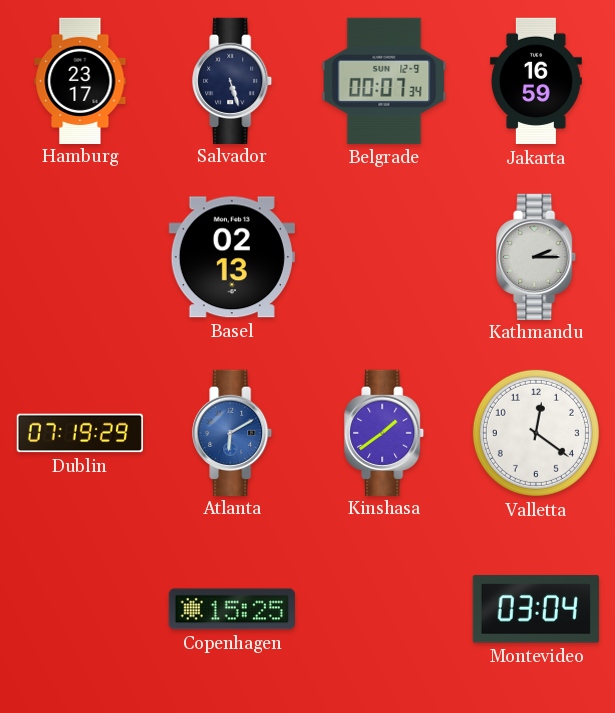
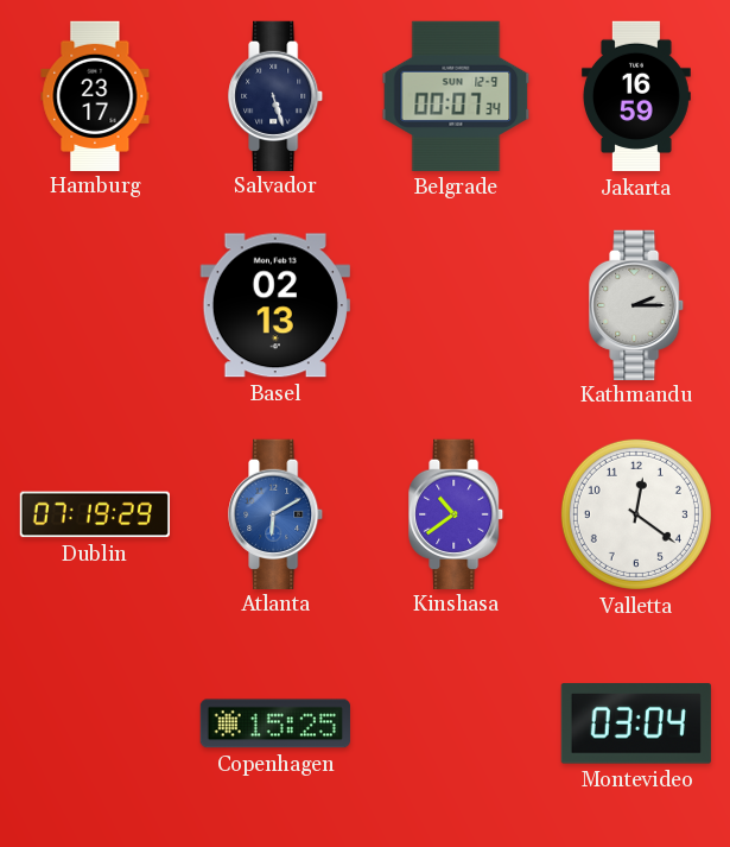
Kinshasa: 1:39 -> 10:39 (457, 513)
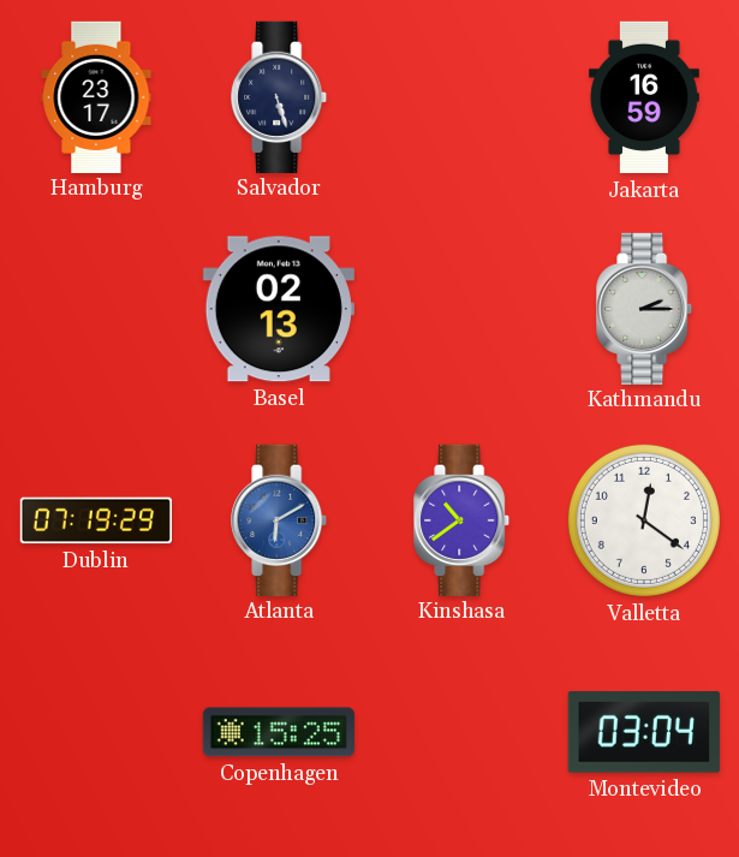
Belgrade: 00:07 -> none (456, 96)
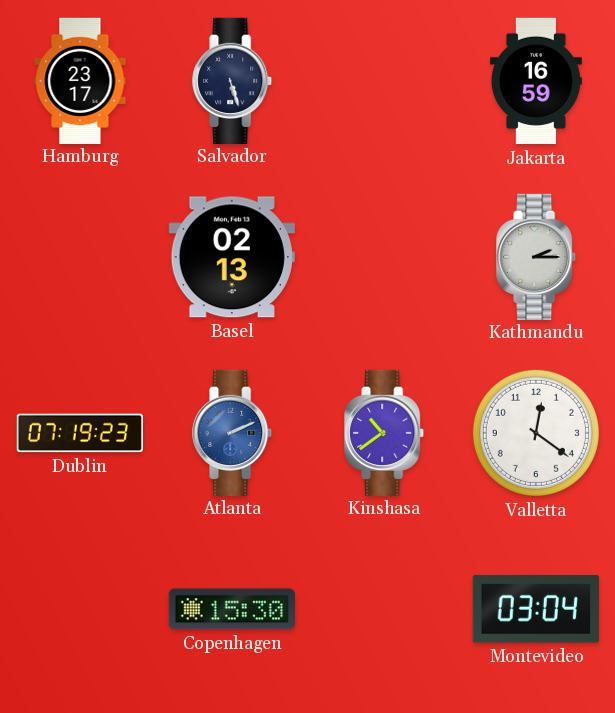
Dublin: 07:19:29 -> 07:19:23 (80, 433)
Atlanta: 6:10 -> 2:11 (233, 432)
Copenhagen: 15:25 -> 15:30 (232, 609)
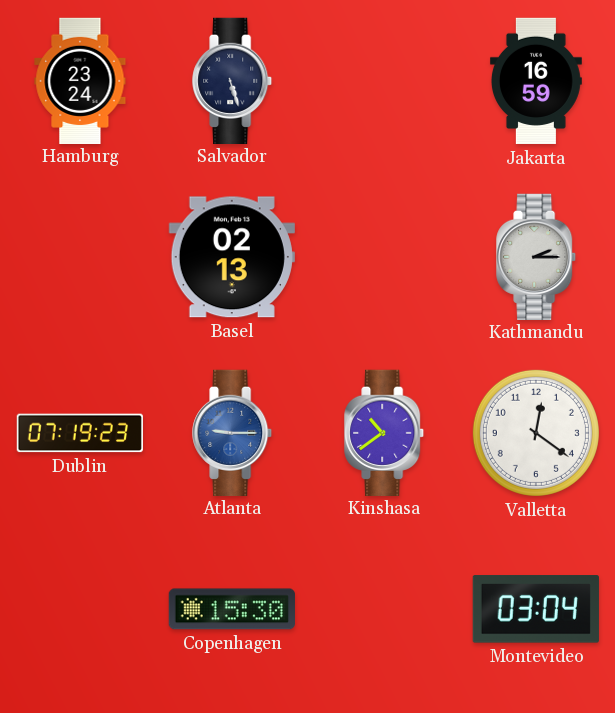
Hamburg: 23:17 -> 23:24 (80, 80)
Atlanta: 2:11 -> 9:15 (233, 432)
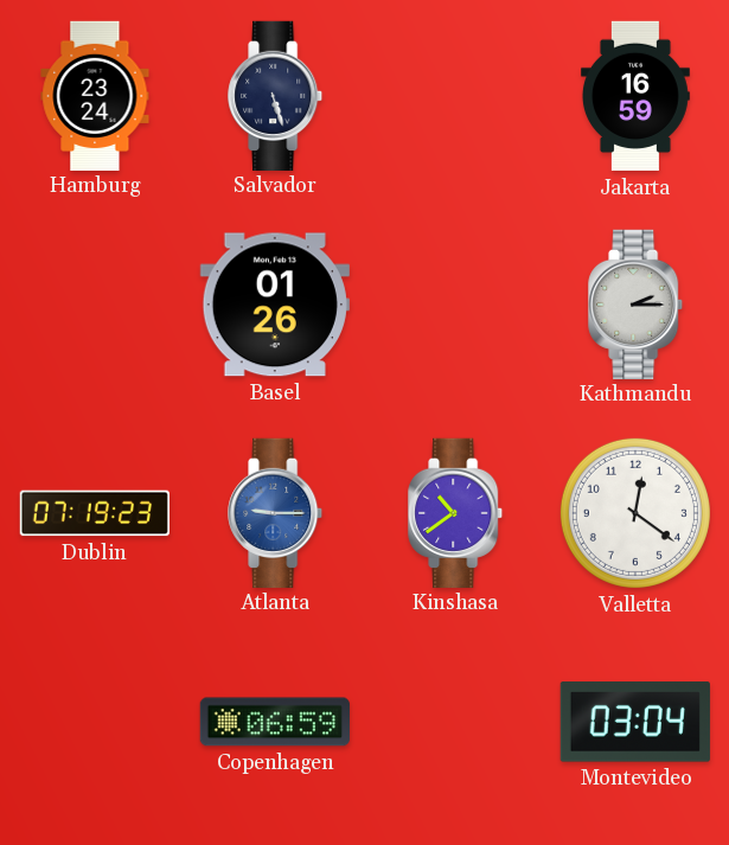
Basel: 02:13 -> 01:26 (275, 305)
Copenhagen: 15:30 -> 06:59 (275, 722)
